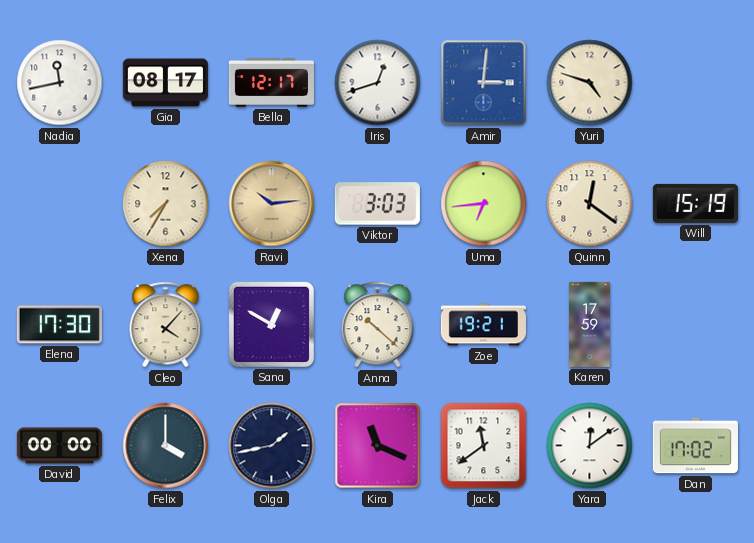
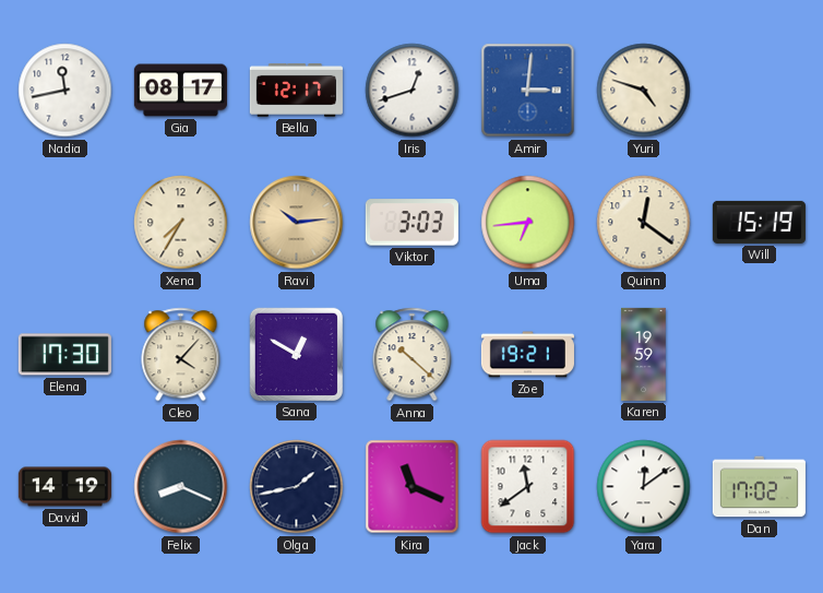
Karen: 17:59 -> 19:59 (644, 354)
David: 00:00 -> 14:19 (64, 487)
Felix: 4:00 -> 8:19 (181, 487)
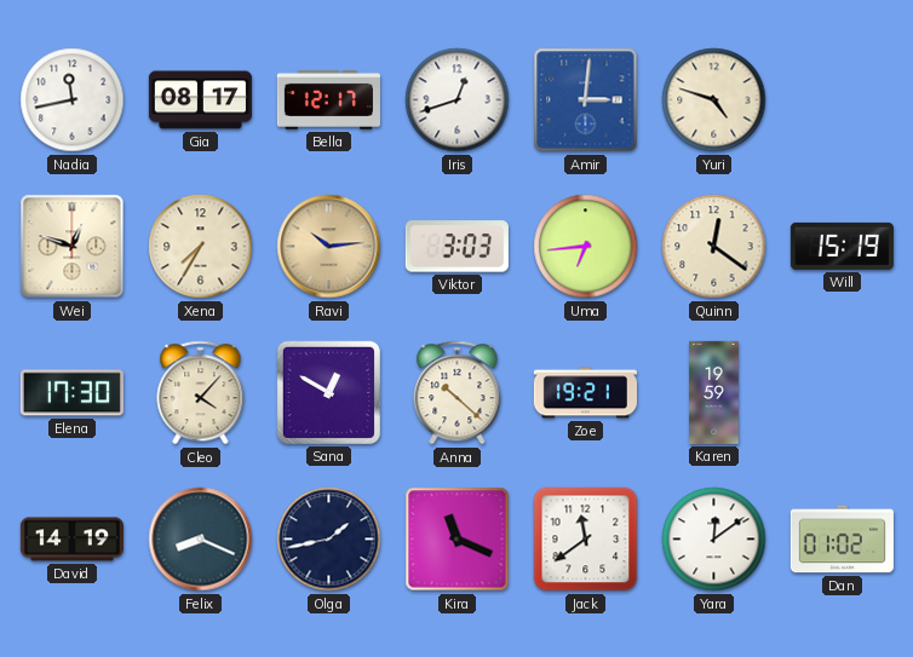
Wei: none -> 12:48 (73, 247)
Dan: 17:02 -> 01:02 (842, 540)
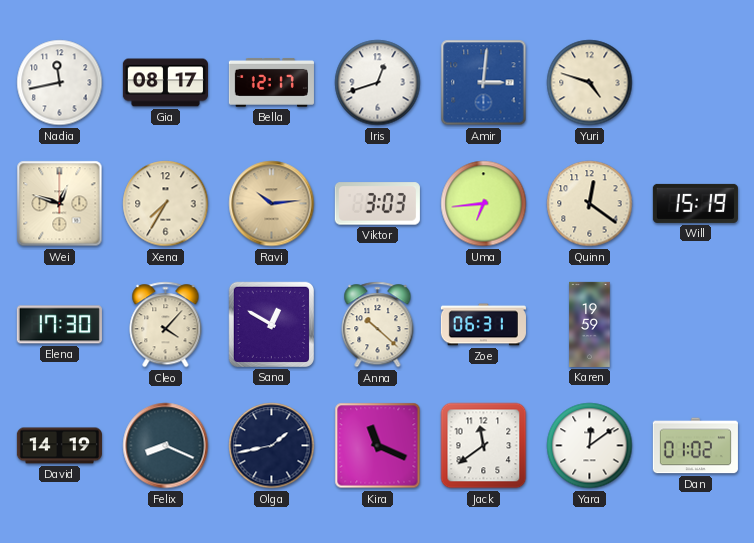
Zoe: 19:21 -> 06:31 (483, 325)
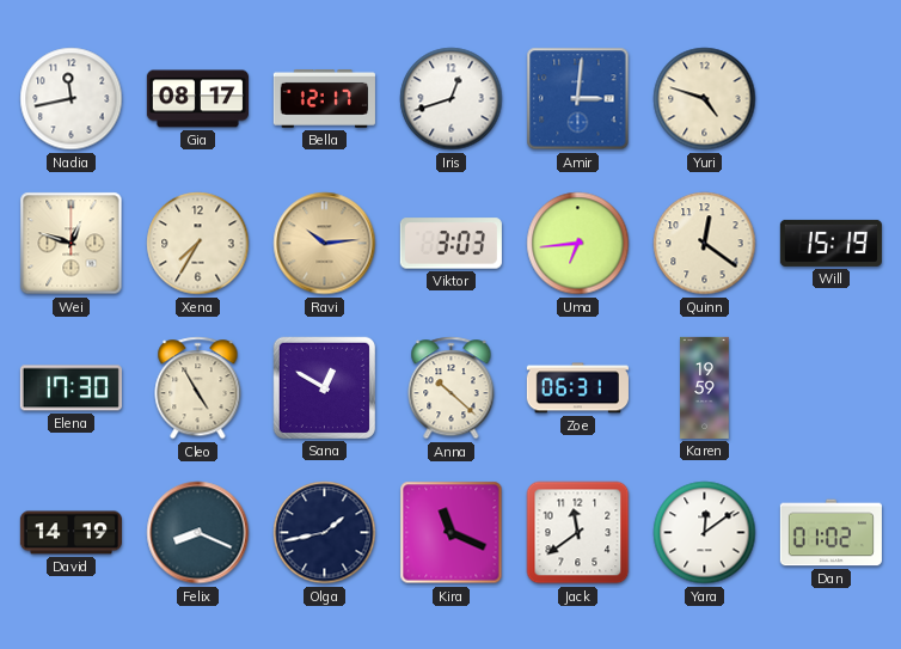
Cleo: 4:07 -> 4:55 (198, 388)
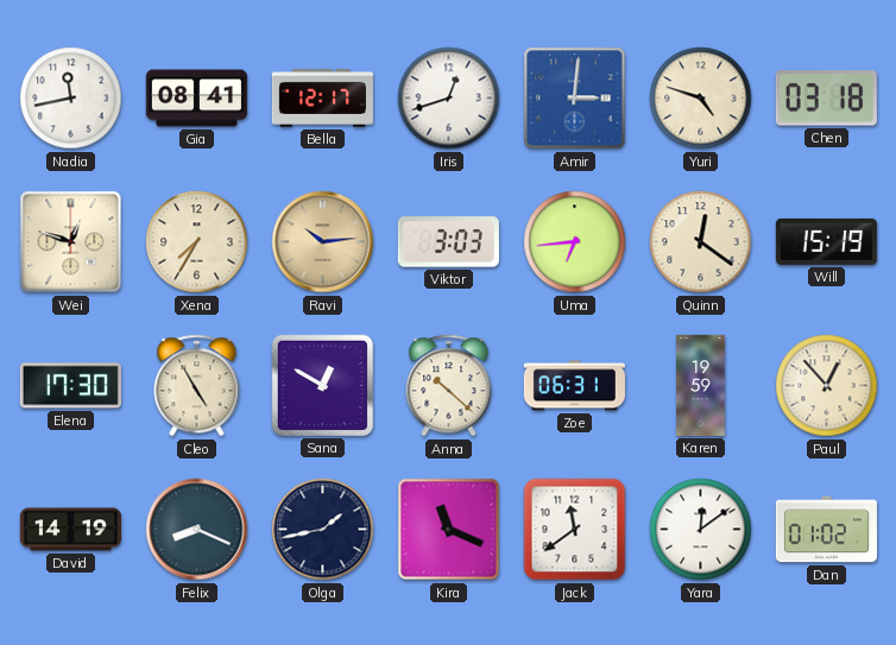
Gia: 08:17 -> 08:41 (196, 99)
Chen: none -> 03:18 (826, 99)
Paul: none -> 12:53 (827, 386)
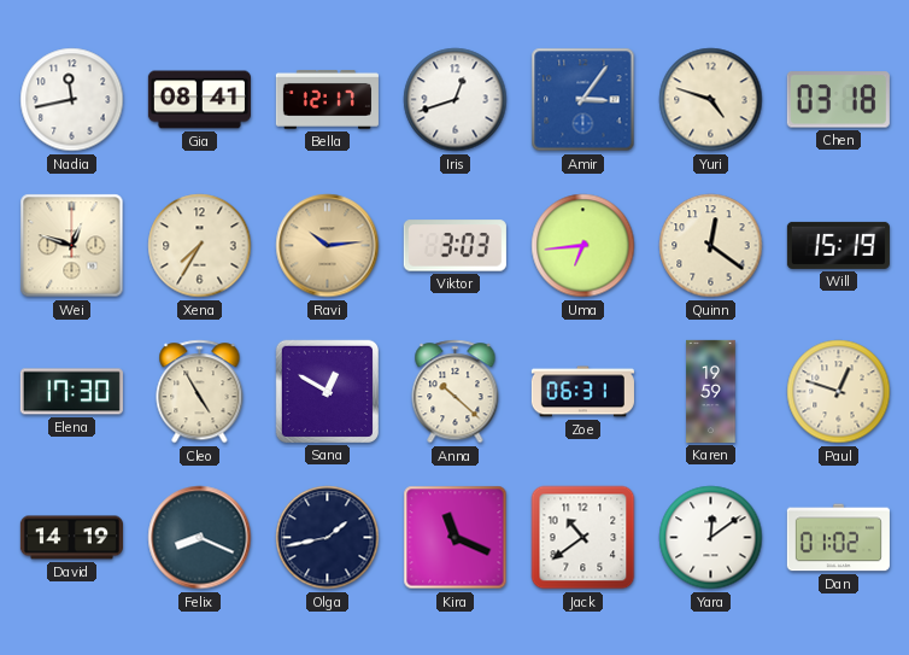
Amir: 3:01 -> 3:06 (583, 100)
Paul: 12:53 -> 12:48 (839, 392)
Jack: 11:39 -> 10:39 (583, 538)
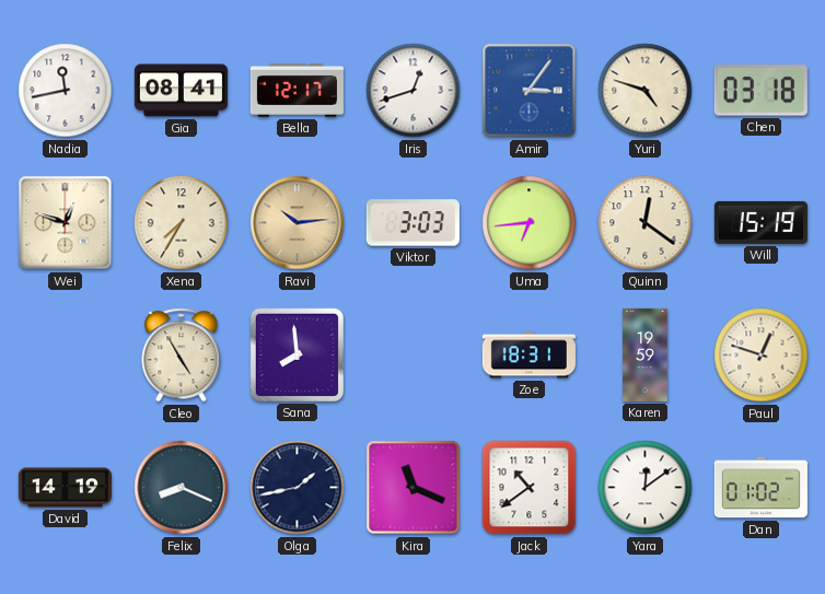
Elena: 17:30 -> none (71, 392)
Sana: 12:50 -> 7:59 (297, 354)
Anna: 10:22 -> none (456, 392)
Zoe: 06:31 -> 18:31 (528, 356)
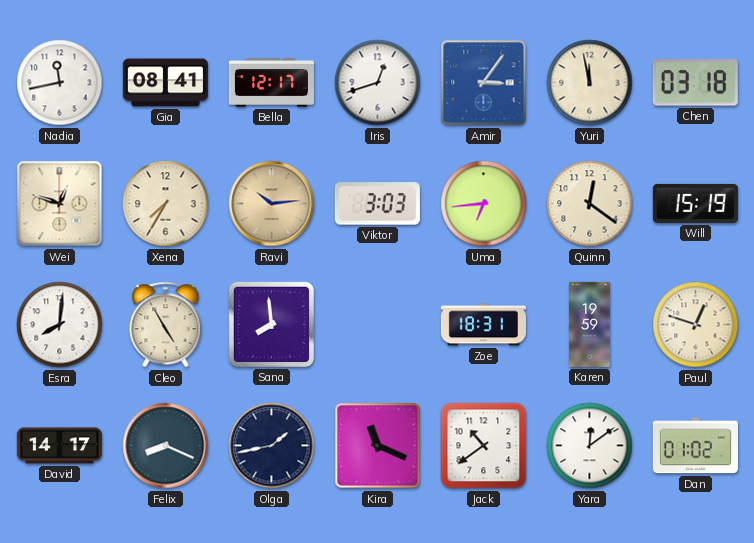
Yuri: 4:48 -> 11:58 (590, 83)
Esra: none -> 8:01 (60, 325)
David: 14:19 -> 14:17 (59, 446)
